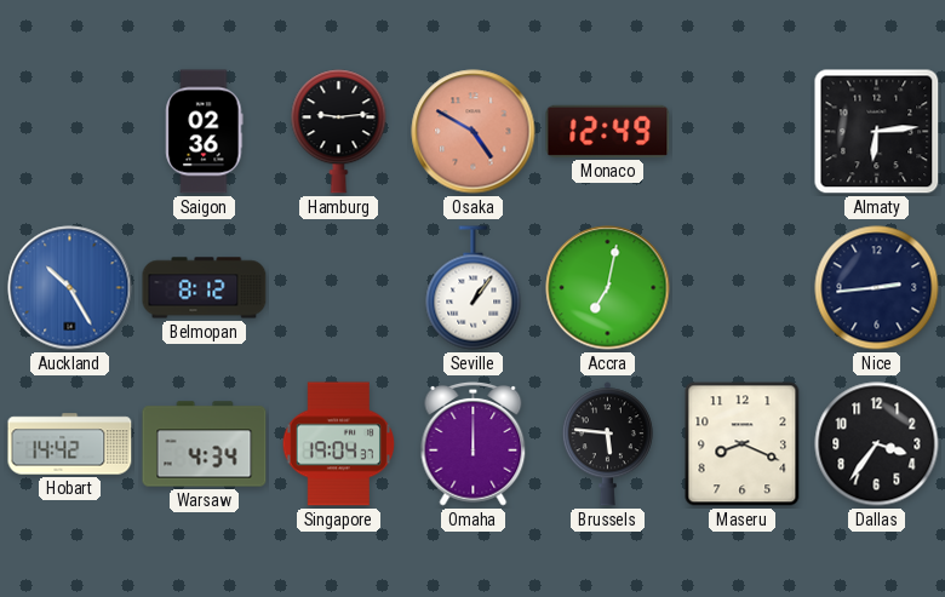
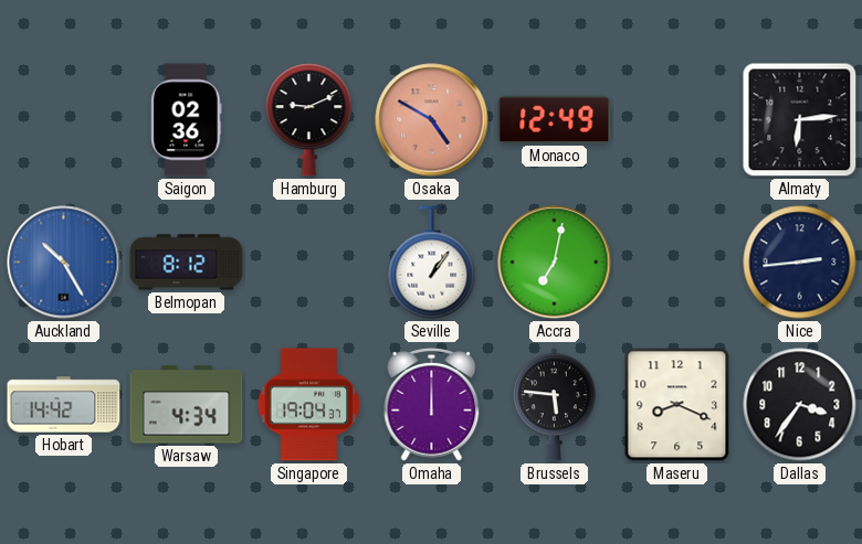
Hamburg: 9:14 -> 9:11 (309, 120)
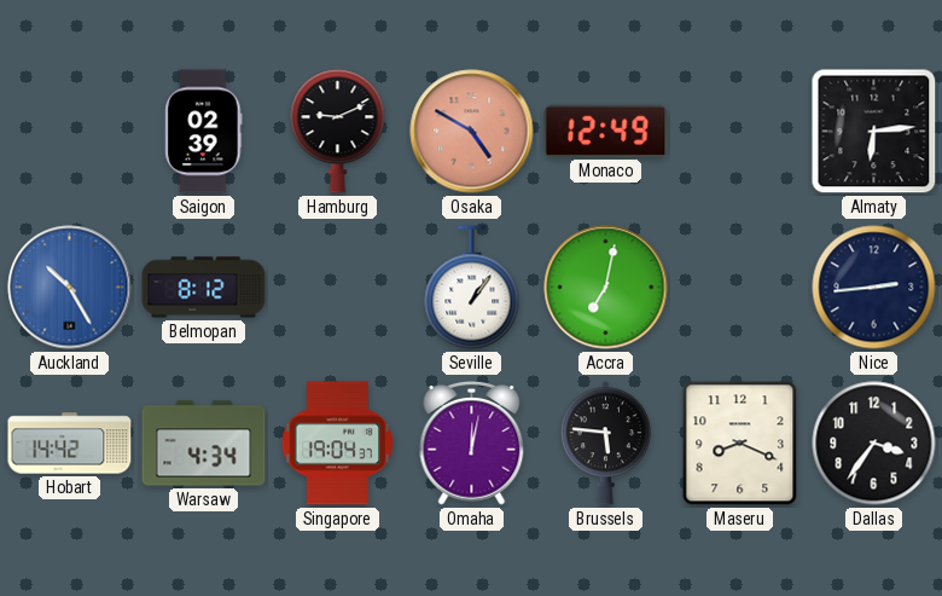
Saigon: 02:36 -> 02:39 (204, 132)
Omaha: 12:00 -> 12:02 (472, 442)
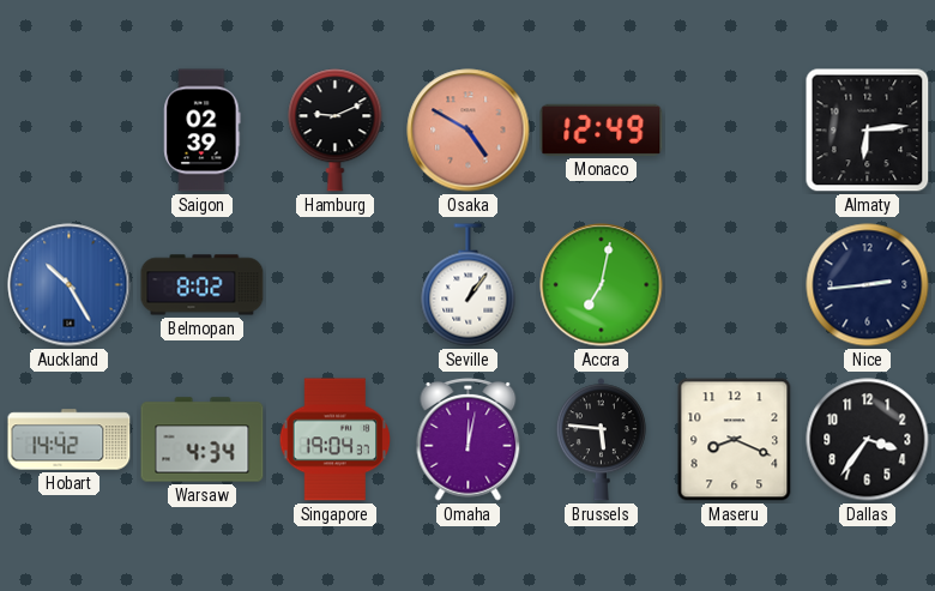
Belmopan: 8:12 -> 8:02 (203, 285)
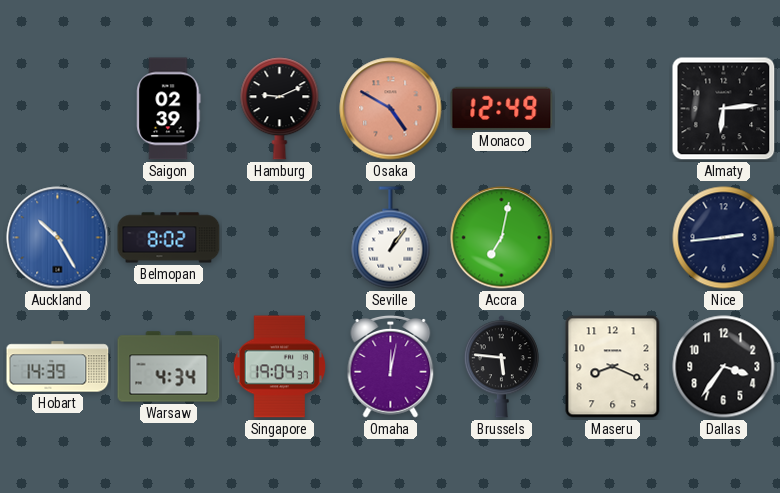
Hobart: 14:42 -> 14:39 (58, 367)
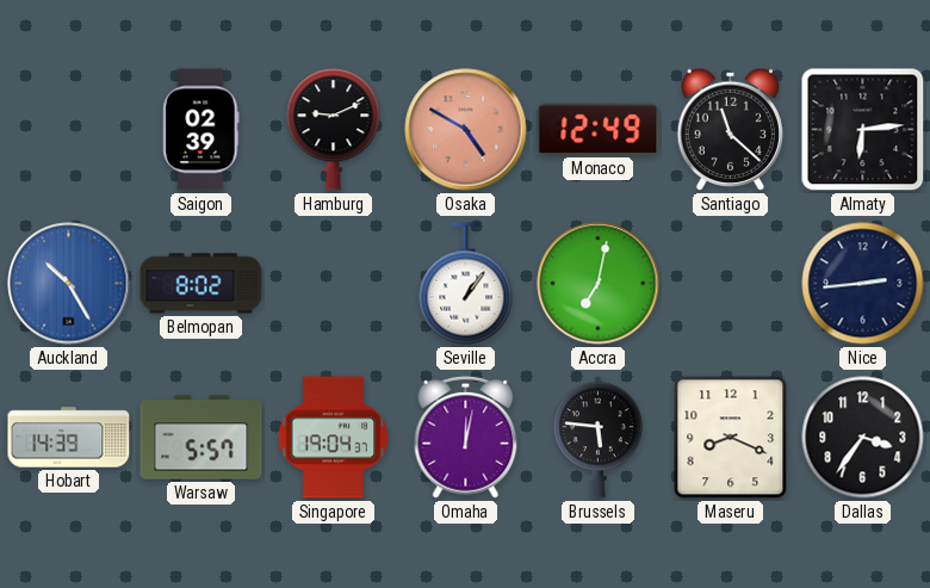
Santiago: none -> 11:22 (730, 129)
Warsaw: 4:34 -> 5:57 (201, 438)
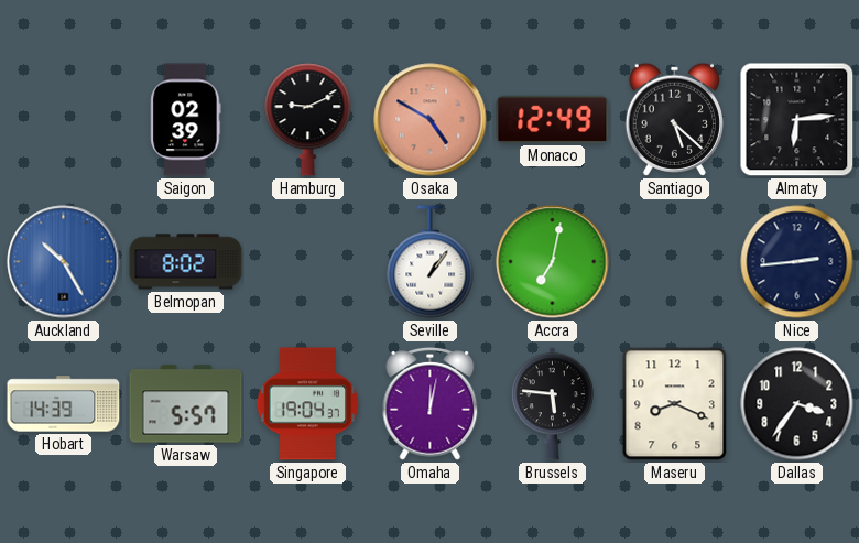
Santiago: 11:22 -> 5:22 (674, 119)
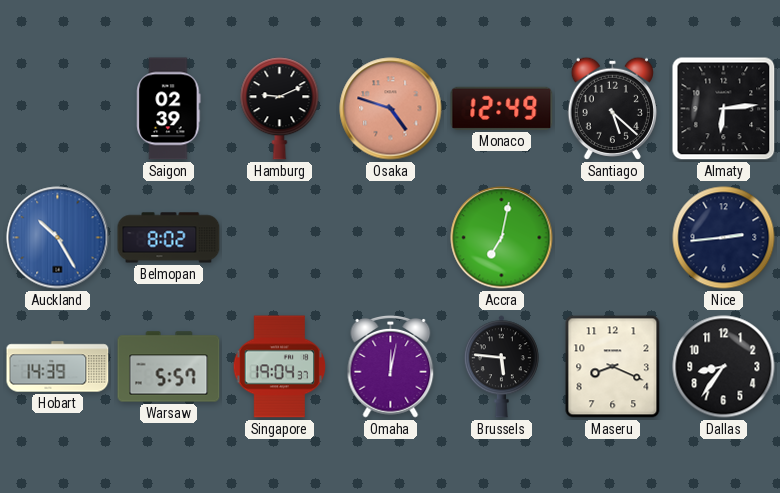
Osaka: 4:50 -> 4:48 (391, 109)
Seville: 1:06 -> none (431, 262)
Dallas: 3:36 -> 8:36 (724, 367)
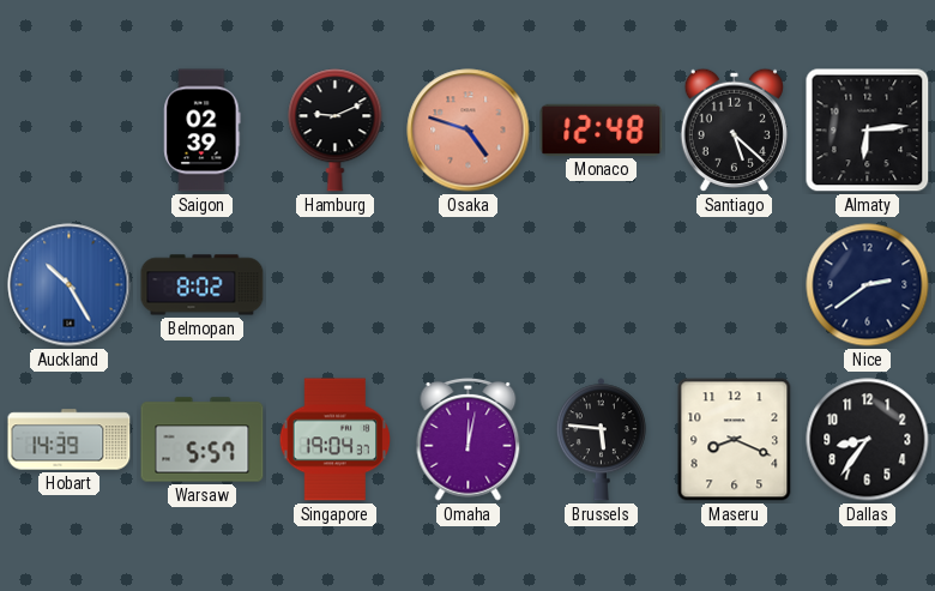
Monaco: 12:49 -> 12:48 (602, 129)
Accra: 7:02 -> none (502, 238)
Nice: 2:44 -> 2:39 (868, 285)
